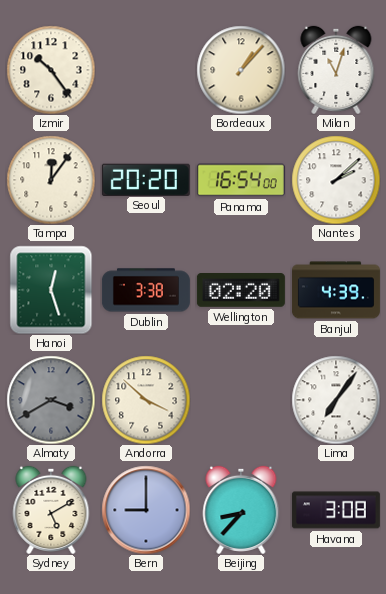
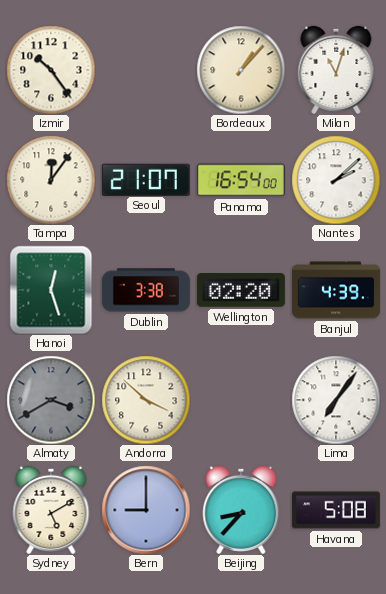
Seoul: 20:20 -> 21:07 (146, 179)
Havana: 3:08 -> 5:08 (336, 510)
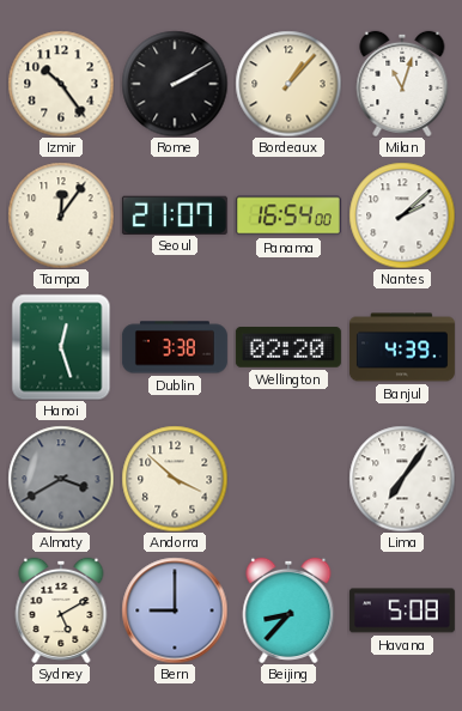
Rome: none -> 2:10 (175, 84)
